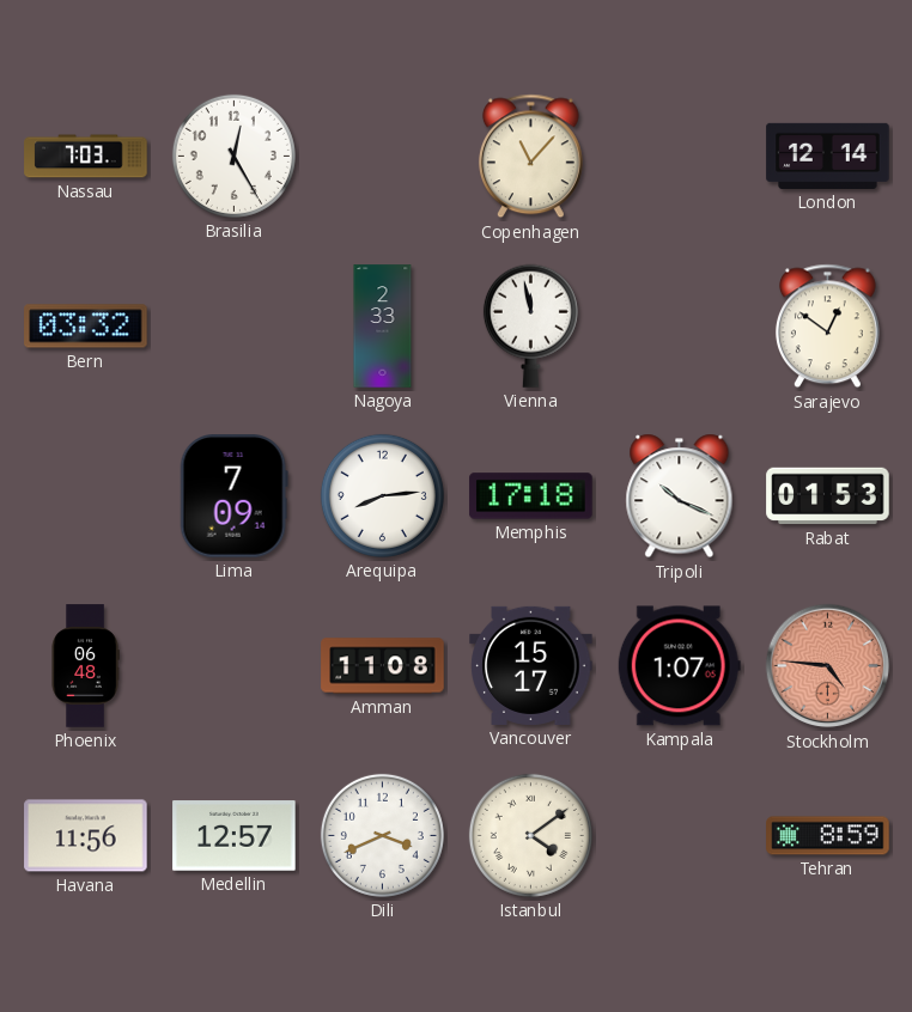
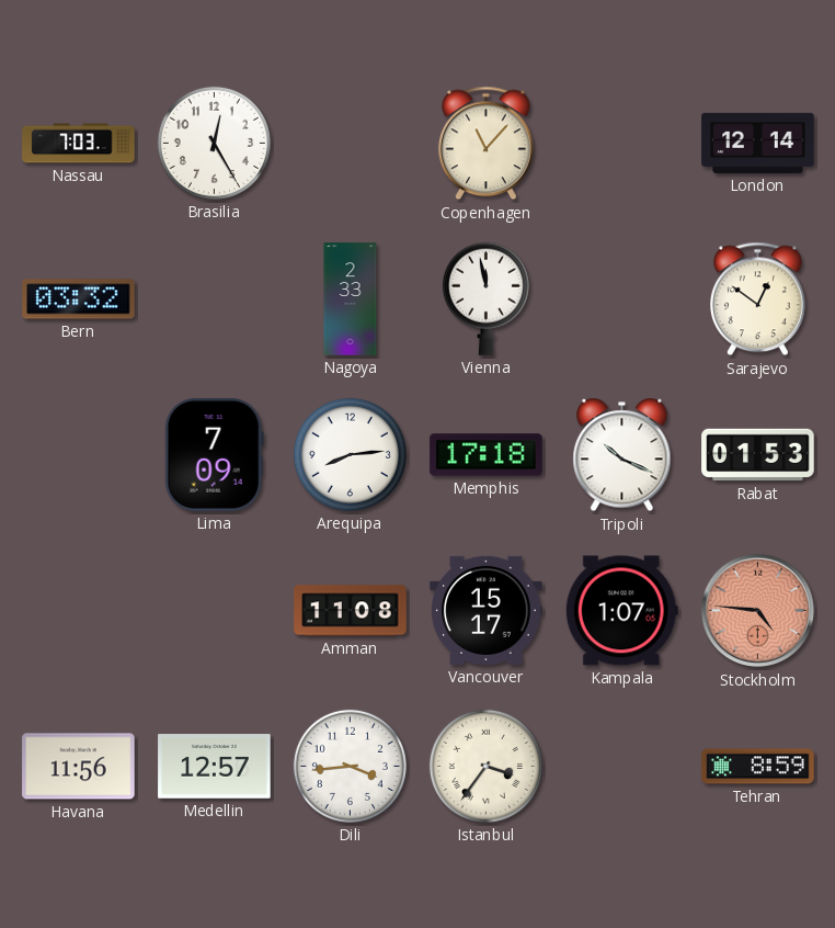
Phoenix: 06:48 -> none (85, 666)
Dili: 3:41 -> 3:44 (350, 766)
Istanbul: 4:09 -> 3:36 (485, 766)
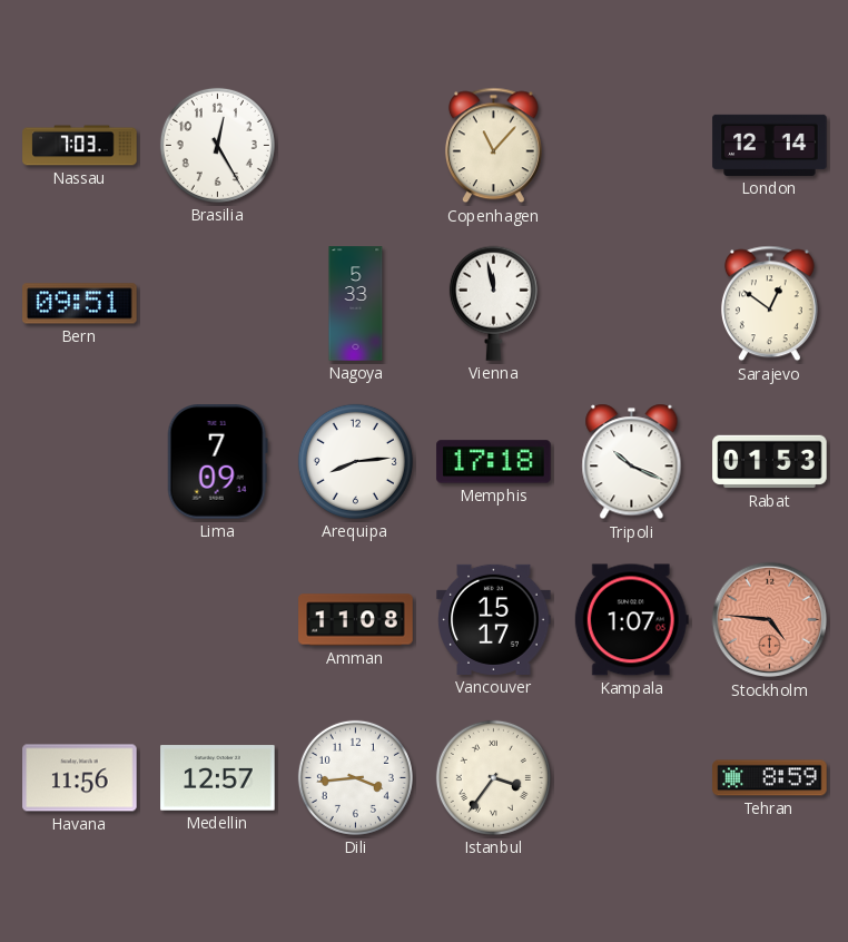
Bern: 03:32 -> 09:51 (80, 304)
Nagoya: 2:33 -> 5:33 (356, 304)
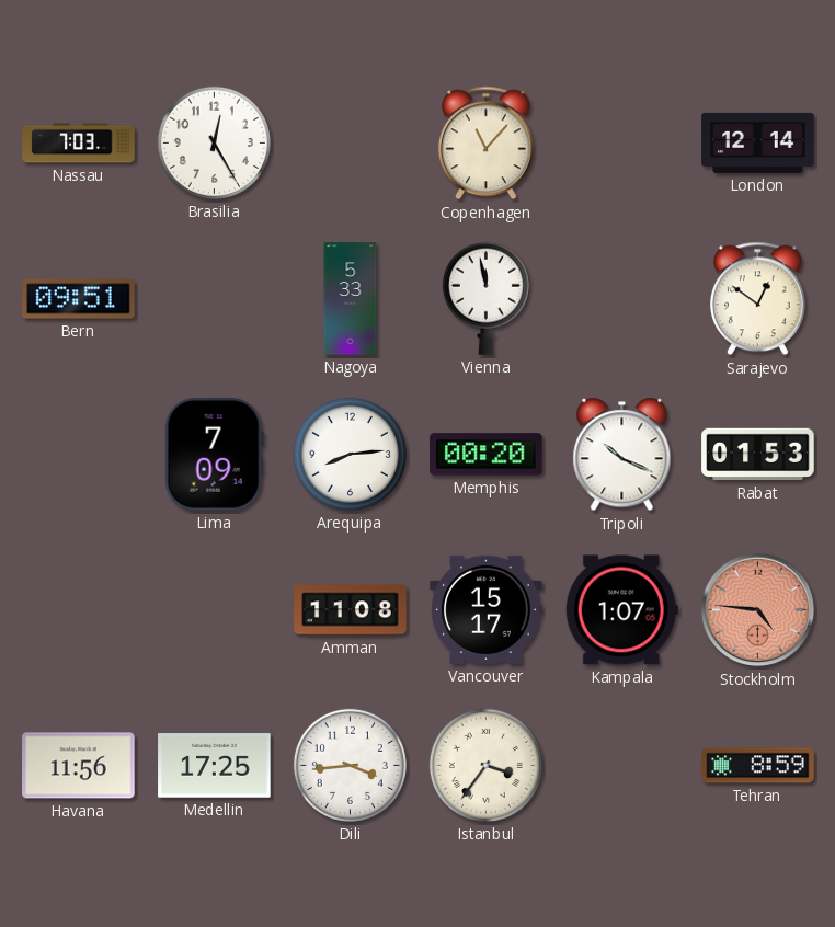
Memphis: 17:18 -> 00:20 (487, 455)
Medellin: 12:57 -> 17:25 (215, 766)
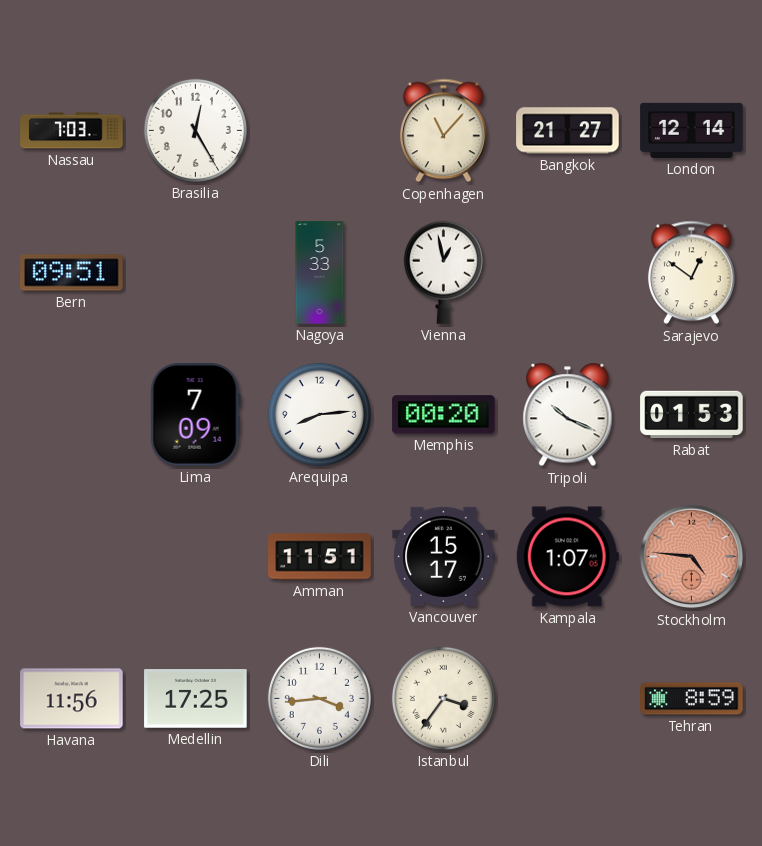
Bangkok: none -> 21:27 (568, 131)
Vienna: 11:58 -> 12:58 (443, 272)
Amman: 11:08 -> 11:51 (320, 557)
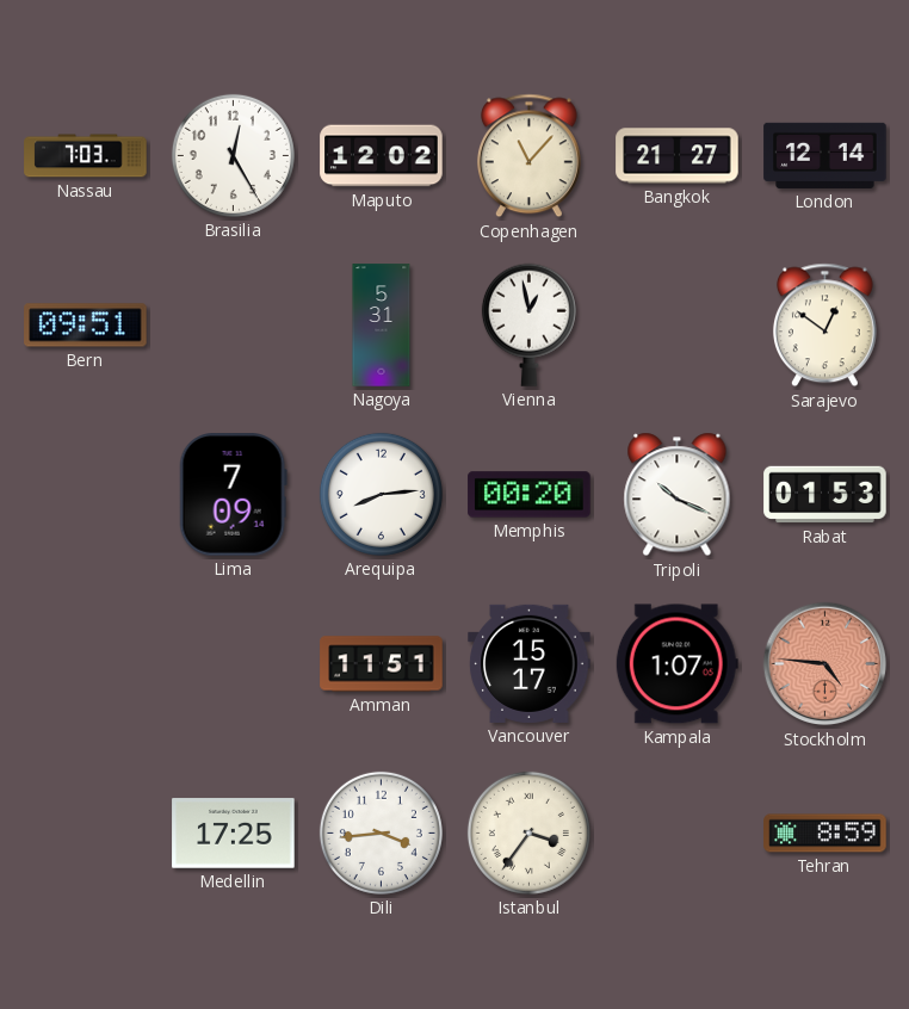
Maputo: none -> 12:02 (382, 156)
Nagoya: 5:33 -> 5:31 (382, 326)
Havana: 11:56 -> none (72, 699)
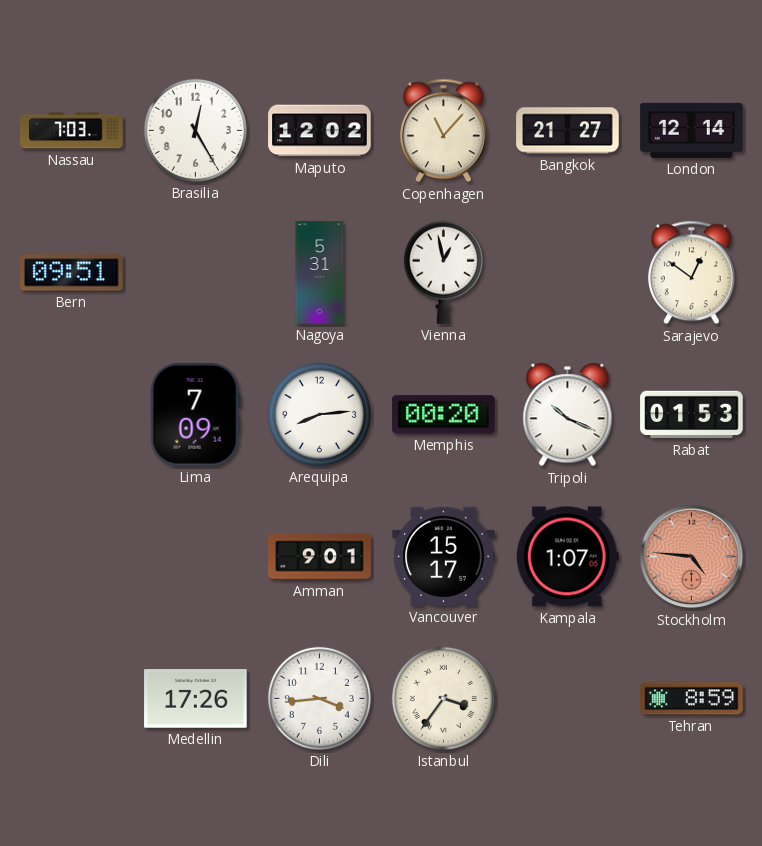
Amman: 11:51 -> 9:01 (320, 557)
Medellin: 17:25 -> 17:26 (196, 699)
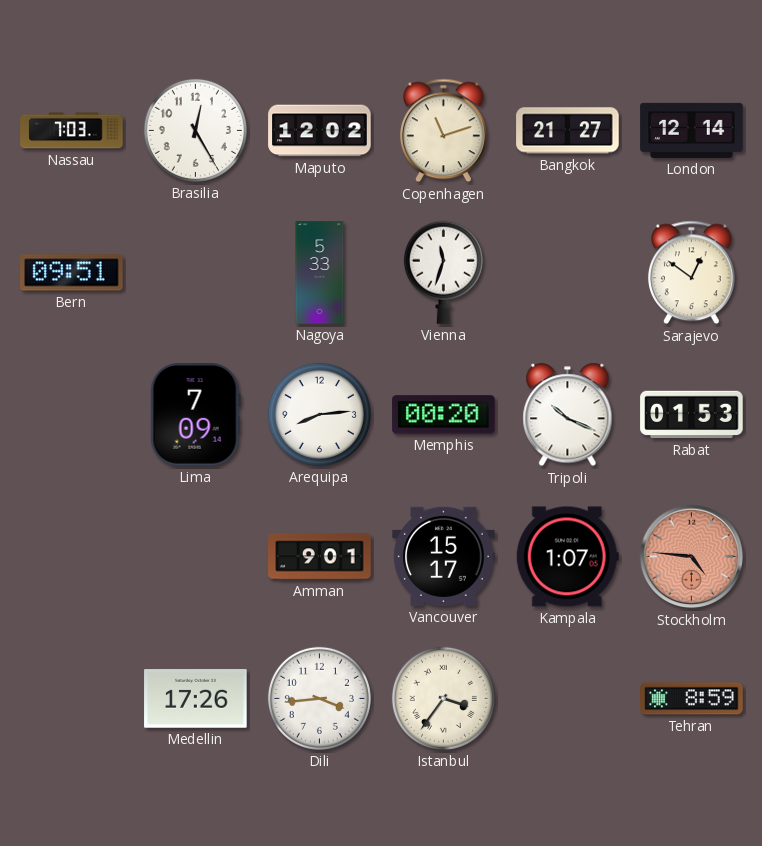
Copenhagen: 11:07 -> 11:12 (443, 131)
Nagoya: 5:31 -> 5:33 (320, 273)
Vienna: 12:58 -> 11:33 (443, 272)
